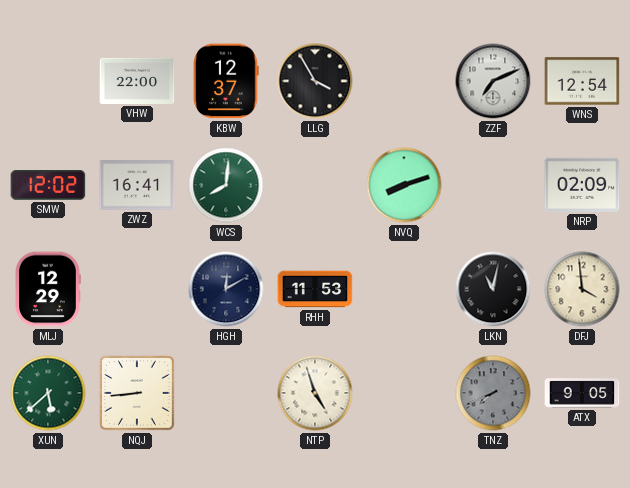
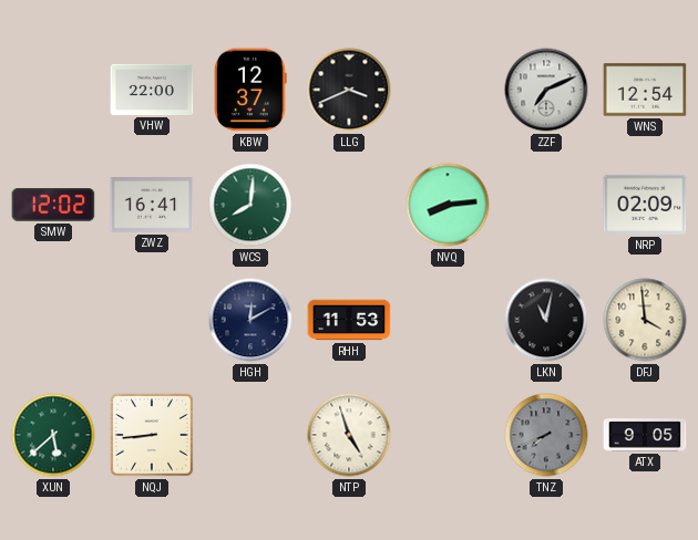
LLG: 3:55 -> 3:41 (349, 90)
NVQ: 8:12 -> 8:14 (448, 205)
MLJ: 12:29 -> none (48, 289)
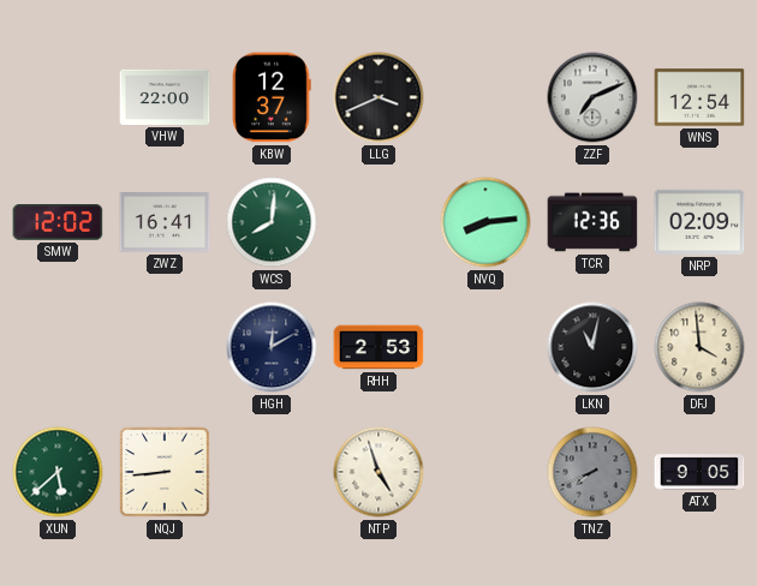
TCR: none -> 12:36 (592, 222)
RHH: 11:53 -> 2:53 (378, 347)
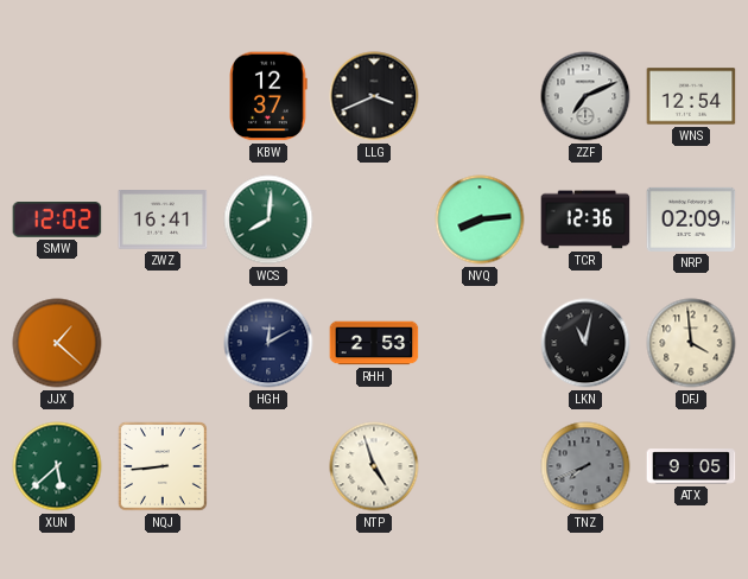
VHW: 22:00 -> none (165, 97)
JJX: none -> 1:22 (57, 343)
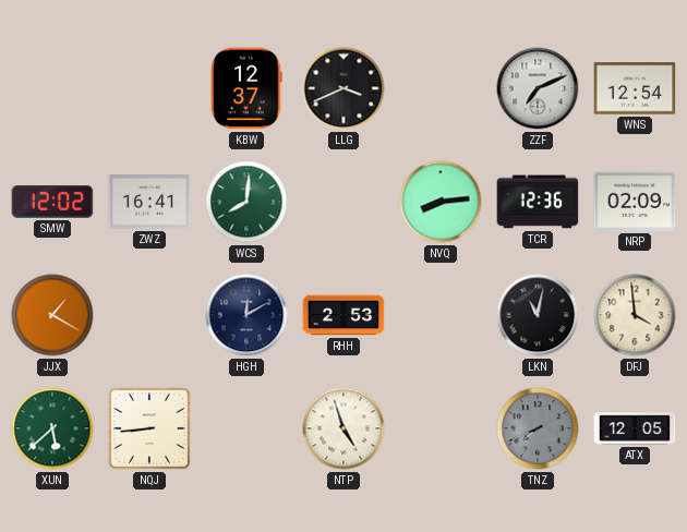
JJX: 1:22 -> 1:20 (52, 315)
ATX: 9:05 -> 12:05 (635, 428)
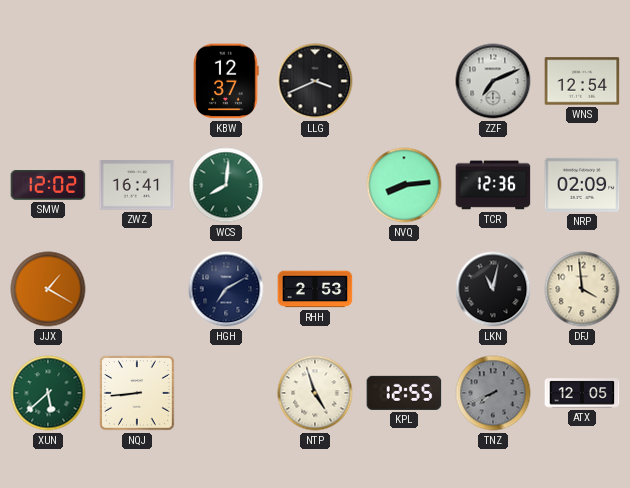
HGH: 12:10 -> 7:10 (226, 289)
KPL: none -> 12:55 (404, 393)
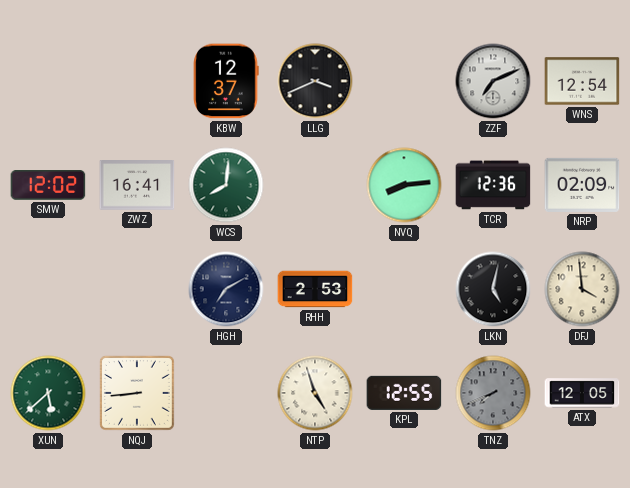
JJX: 1:20 -> none (48, 289)
LKN: 11:02 -> 5:02 (493, 289)
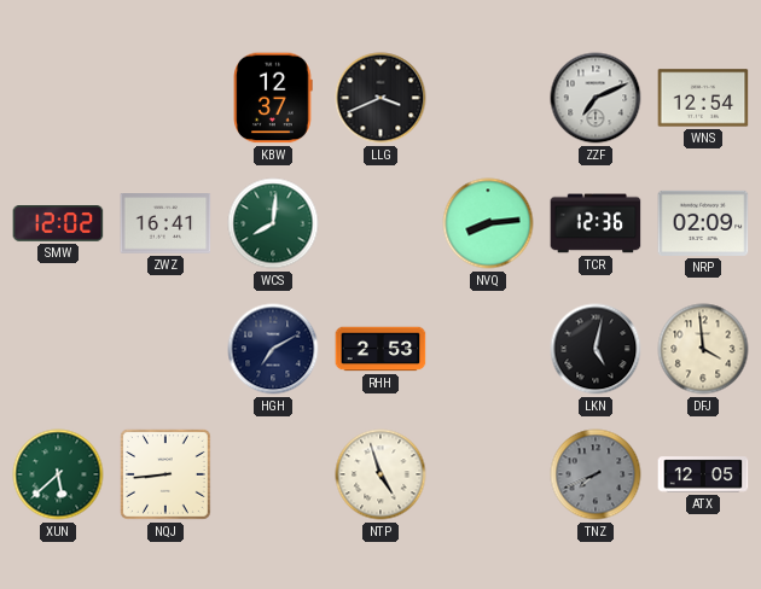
KPL: 12:55 -> none (404, 393)
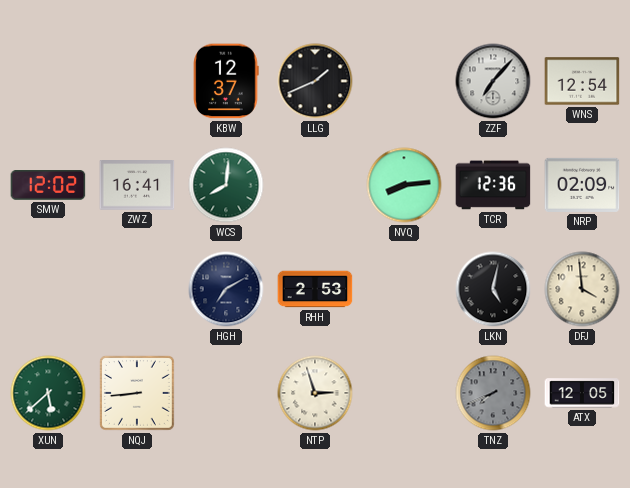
LLG: 3:41 -> 1:41 (315, 81)
ZZF: 7:11 -> 7:07 (493, 81)
NTP: 4:57 -> 2:57 (315, 393)
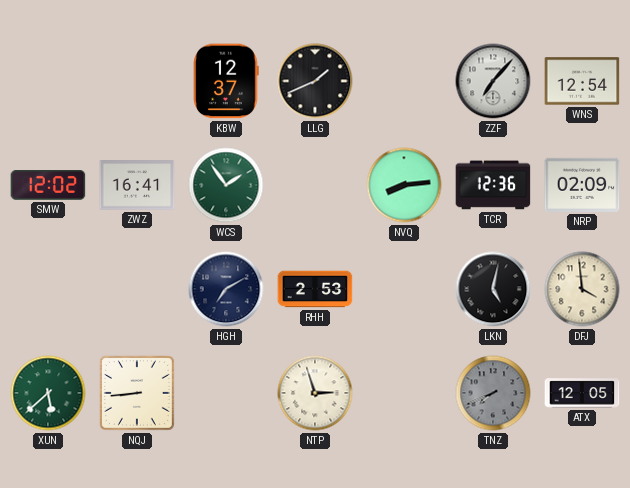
WCS: 8:01 -> 1:54 (226, 185)
